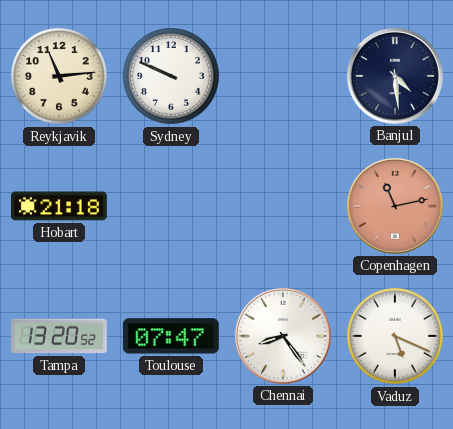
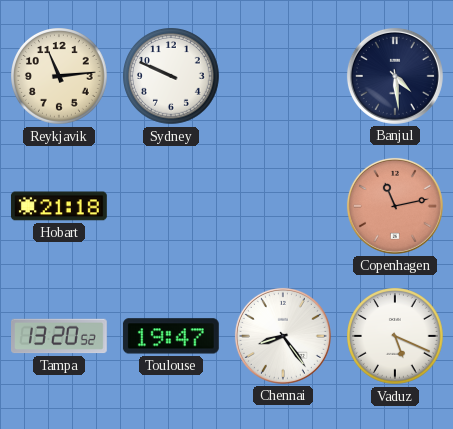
Toulouse: 07:47 -> 19:47 (171, 336)
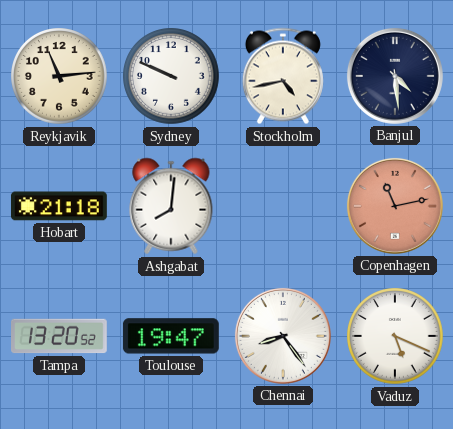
Stockholm: none -> 4:43 (283, 76)
Ashgabat: none -> 8:01 (171, 206)
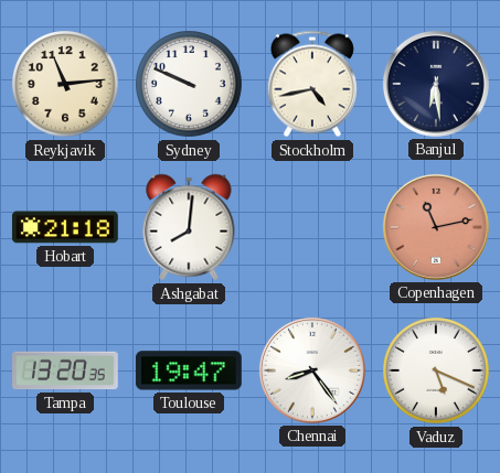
Banjul: 4:29 -> 6:29 (436, 84)
Tampa: 13:20:52 -> 13:20:35 (66, 370)
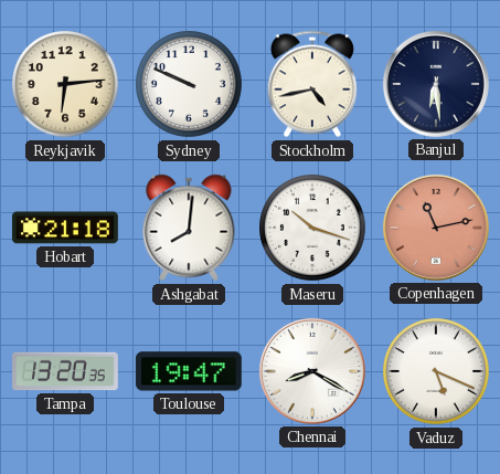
Reykjavik: 11:14 -> 6:14 (66, 85)
Maseru: none -> 10:18 (313, 229)
Chennai: 8:24 -> 8:20 (312, 371)
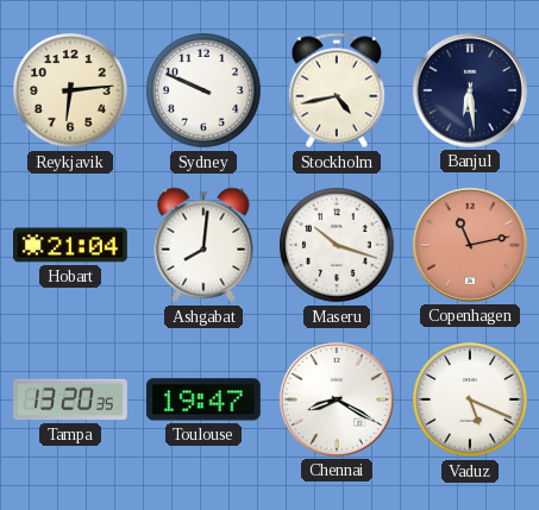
Hobart: 21:18 -> 21:04 (70, 245)
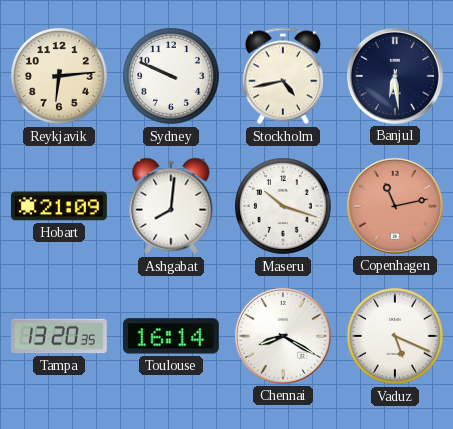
Hobart: 21:04 -> 21:09 (59, 206)
Toulouse: 19:47 -> 16:14 (171, 336)
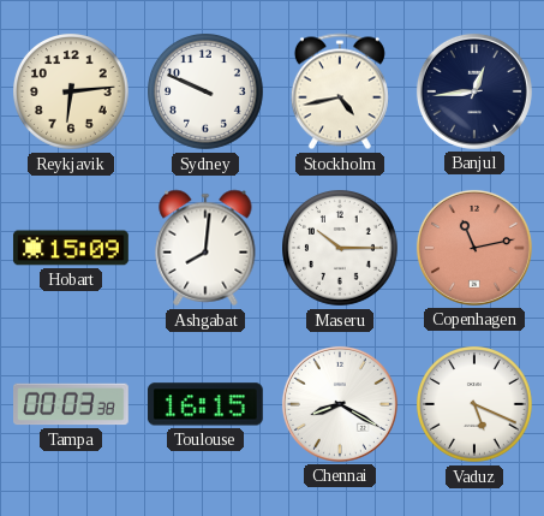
Banjul: 6:29 -> 12:44 (474, 91)
Hobart: 21:09 -> 15:09 (71, 248)
Maseru: 10:18 -> 10:15 (341, 249)
Tampa: 13:20 -> 00:03 (72, 404)
Toulouse: 16:14 -> 16:15 (205, 404)
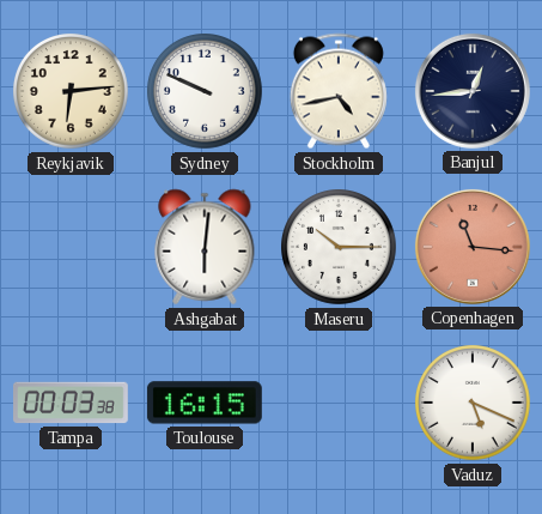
Hobart: 15:09 -> none (71, 248)
Ashgabat: 8:01 -> 6:01 (205, 247)
Copenhagen: 11:13 -> 11:16 (473, 247)
Chennai: 8:20 -> none (340, 404)
